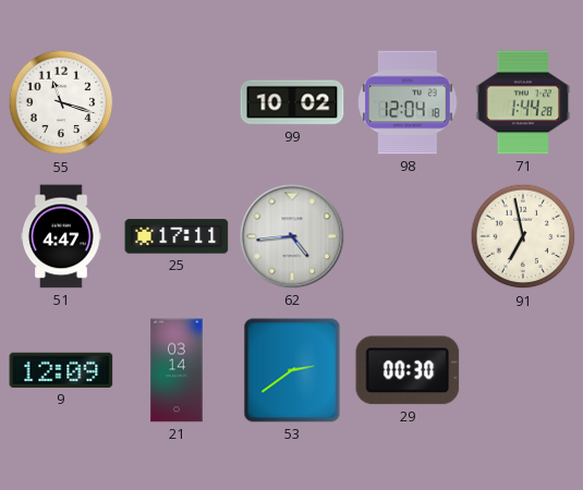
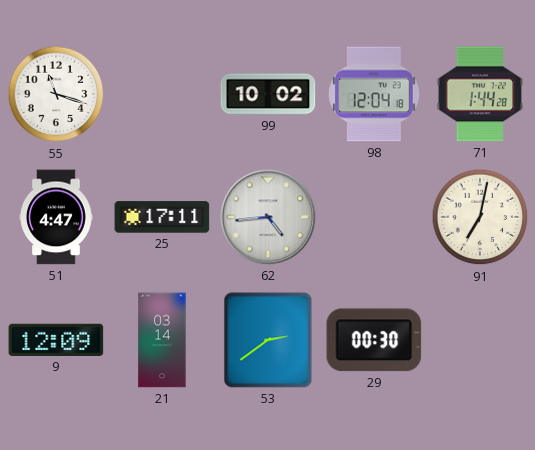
91: 6:58 -> 7:02 (480, 217)
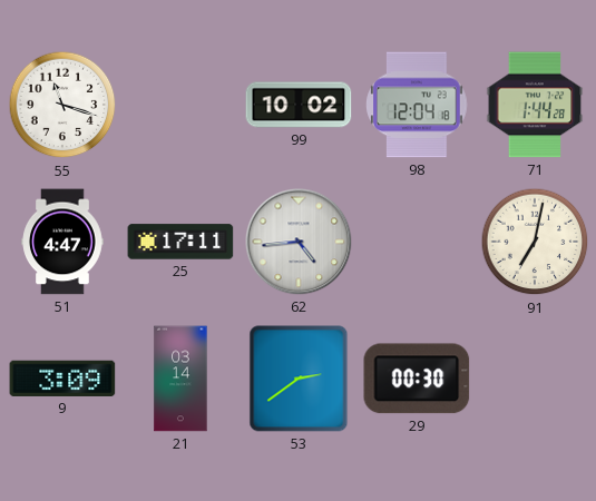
9: 12:09 -> 3:09 (62, 379)
